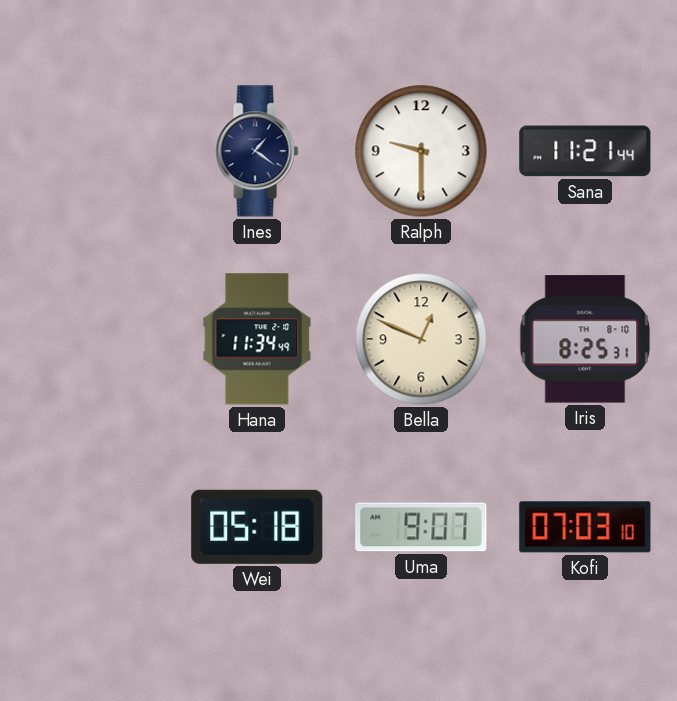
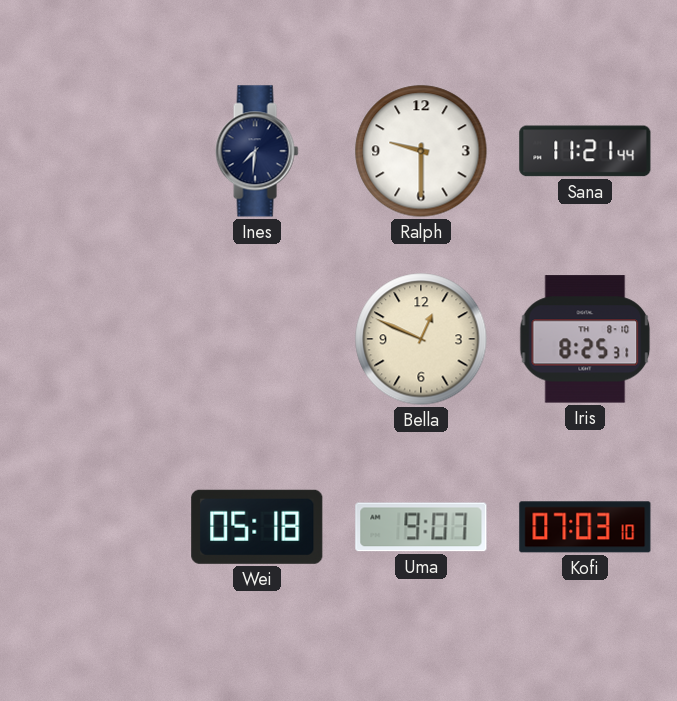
Ines: 1:21 -> 7:31 (257, 151)
Hana: 11:34 -> none (257, 339)
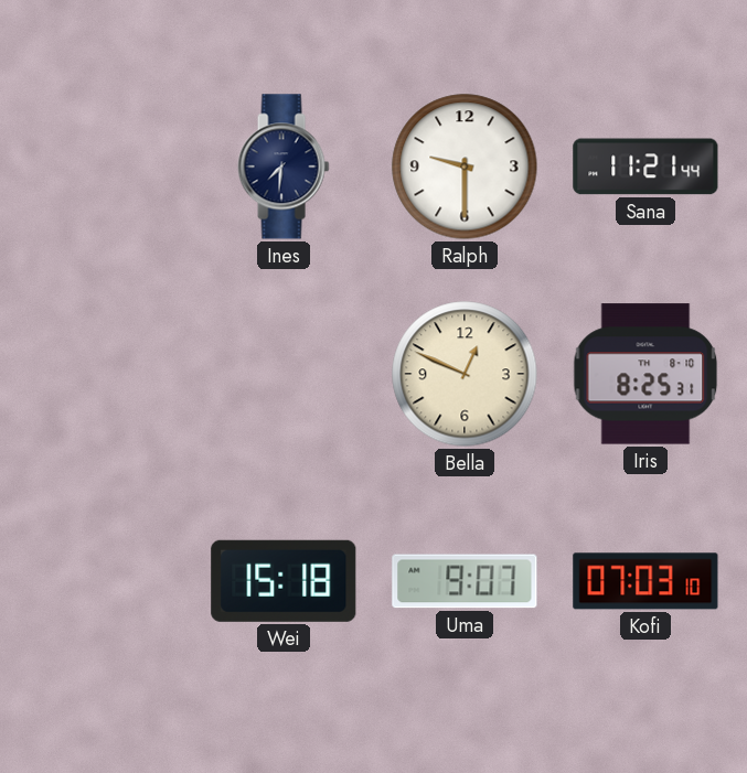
Wei: 05:18 -> 15:18 (284, 581)
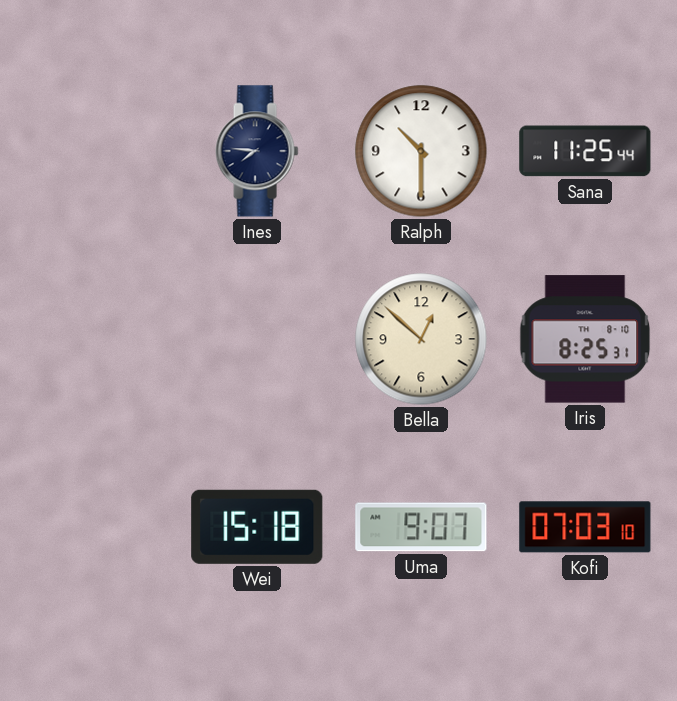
Ines: 7:31 -> 7:46 (257, 151)
Ralph: 9:30 -> 10:30 (421, 151)
Sana: 11:21 -> 11:25 (585, 151)
Bella: 12:49 -> 12:52 (421, 339)
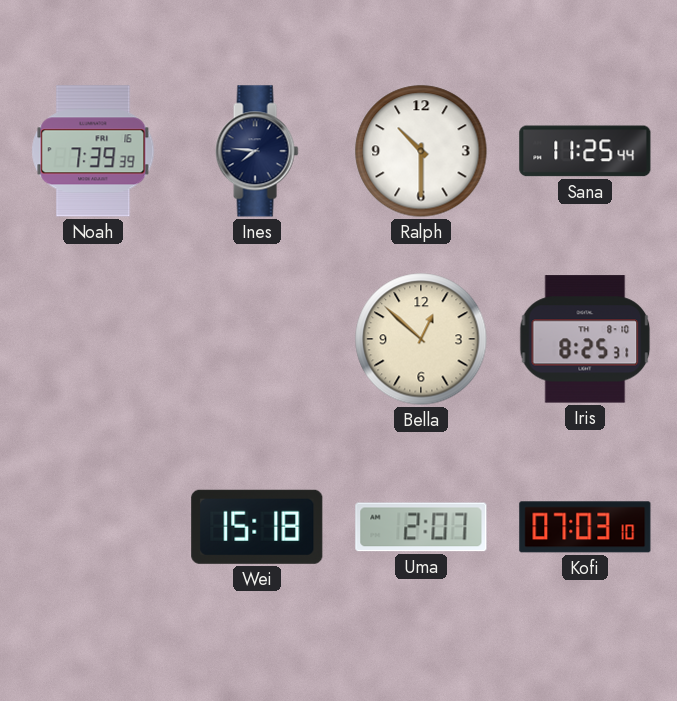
Noah: none -> 7:39 (93, 151)
Uma: 9:07 -> 2:07 (421, 527)
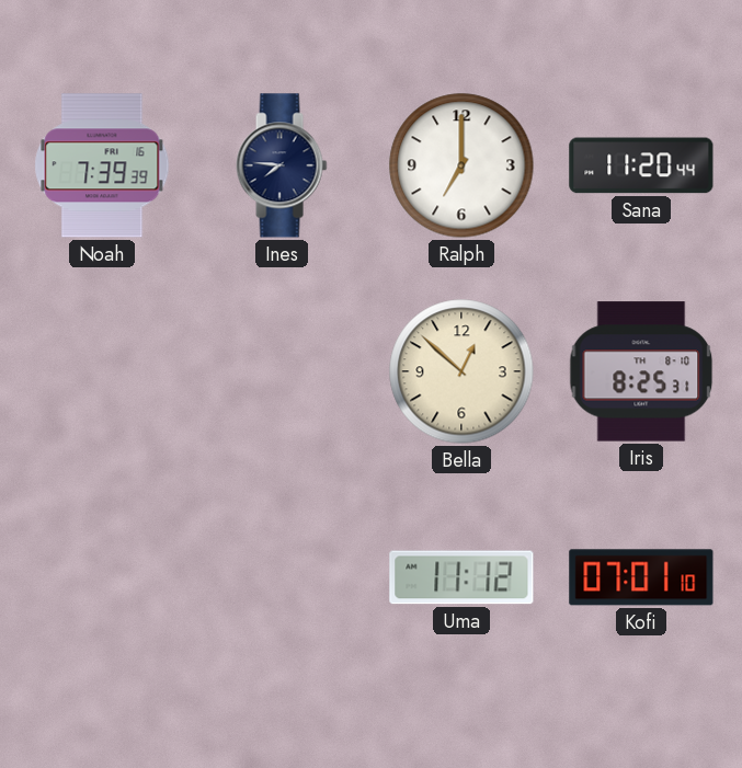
Ralph: 10:30 -> 7:00 (461, 165)
Sana: 11:25 -> 11:20 (641, 165)
Wei: 15:18 -> none (257, 527)
Uma: 2:07 -> 11:12 (461, 577)
Kofi: 07:03 -> 07:01 (641, 577)
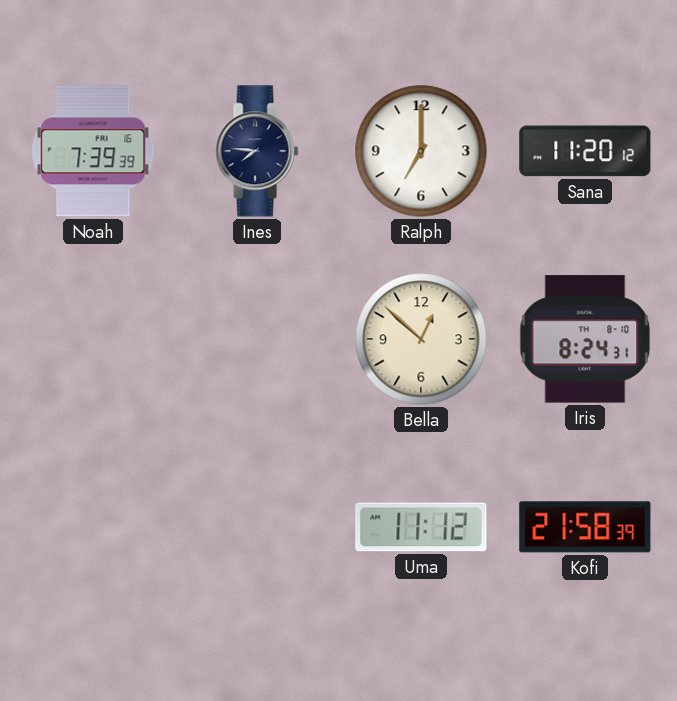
Sana: 11:20:44 -> 11:20:12 (585, 151)
Iris: 8:25 -> 8:24 (585, 339)
Kofi: 07:01 -> 21:58 (585, 527)
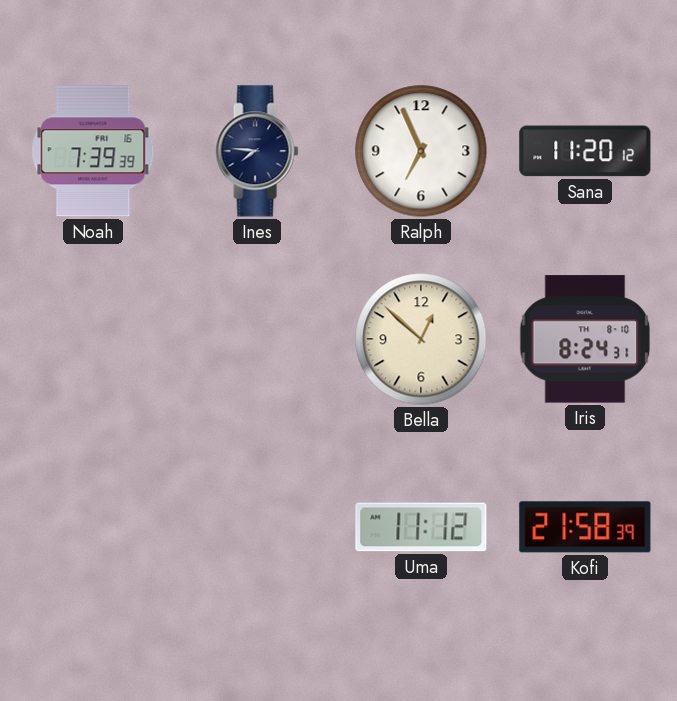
Ralph: 7:00 -> 6:56 (421, 151)
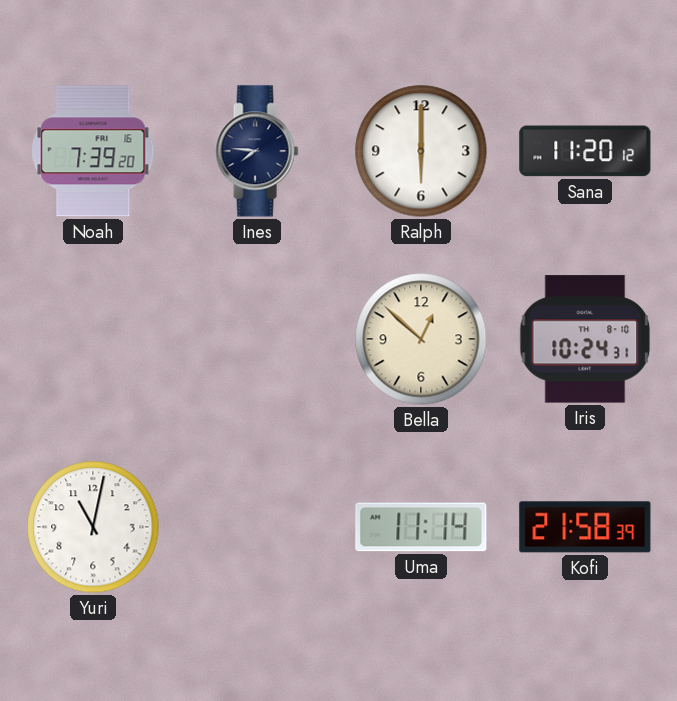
Noah: 7:39:39 -> 7:39:20 (93, 151)
Ralph: 6:56 -> 6:00 (421, 151)
Iris: 8:24 -> 10:24 (585, 339)
Yuri: none -> 11:02 (93, 527)
Uma: 11:12 -> 11:14 (421, 527)
